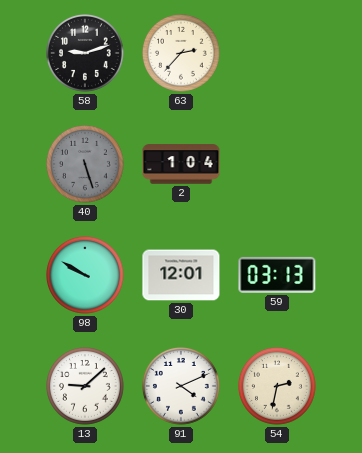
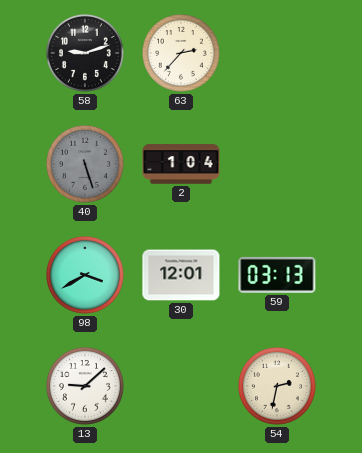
98: 9:50 -> 3:40 (86, 276)
91: 4:11 -> none (182, 387)
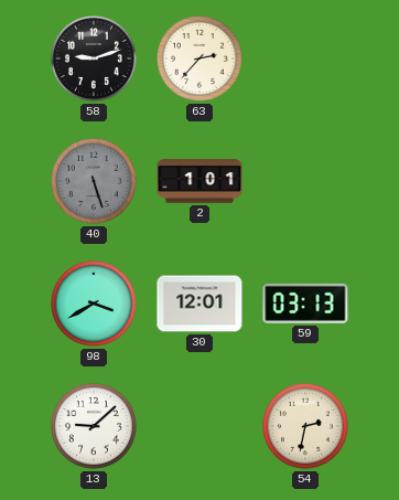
2: 1:04 -> 1:01 (199, 181)
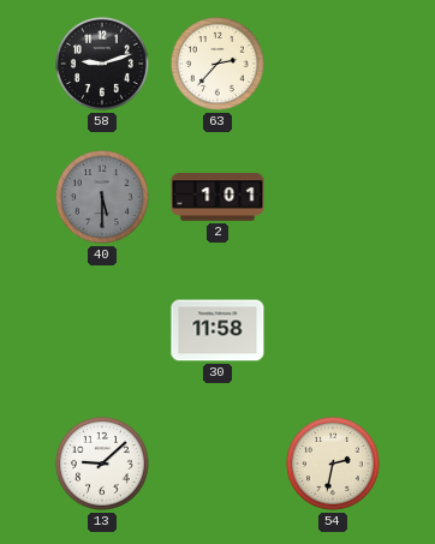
40: 5:27 -> 5:30 (103, 198)
98: 3:40 -> none (95, 305)
30: 12:01 -> 11:58 (218, 330)
59: 03:13 -> none (305, 304)
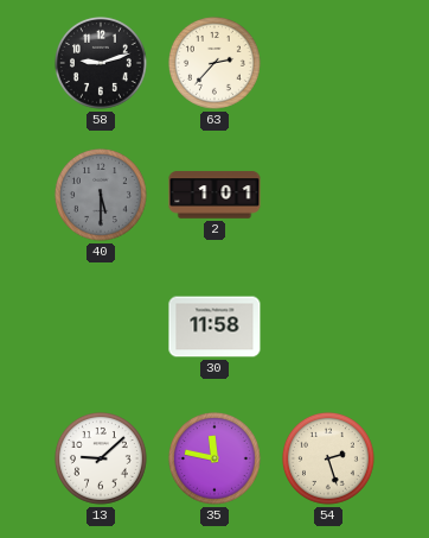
35: none -> 11:47 (216, 460)
54: 2:32 -> 2:27 (329, 460)
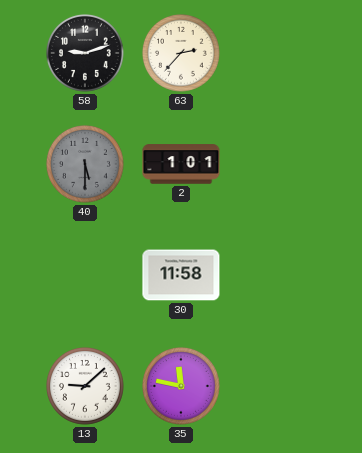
54: 2:27 -> none (329, 460)
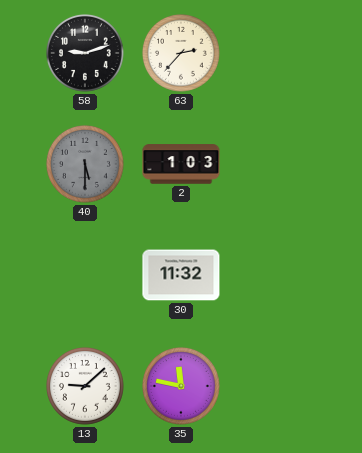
2: 1:01 -> 1:03 (181, 164)
30: 11:58 -> 11:32 (181, 275)
